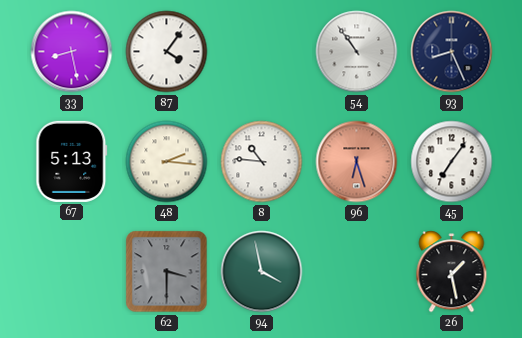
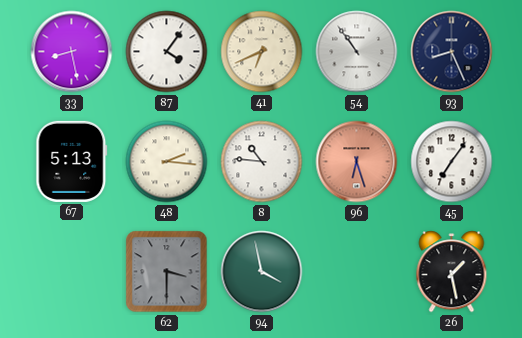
41: none -> 6:41 (262, 52)
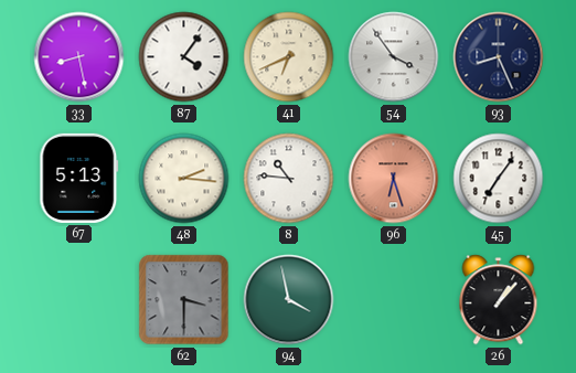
54: 10:54 -> 3:54 (394, 57)
26: 1:28 -> 1:07 (499, 300)
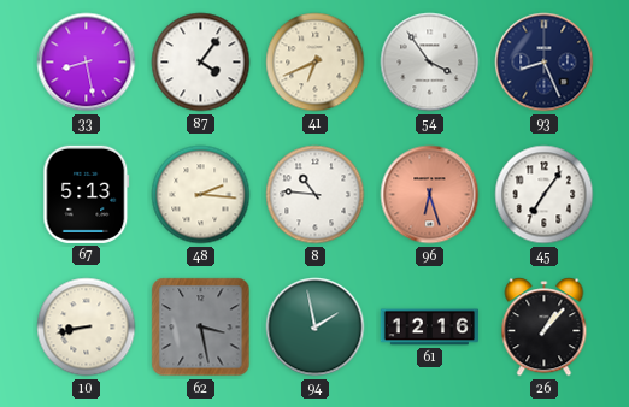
10: none -> 8:43 (87, 328)
62: 3:30 -> 3:28 (201, 328)
94: 3:58 -> 1:58 (316, 328)
61: none -> 12:16 (429, 328)
